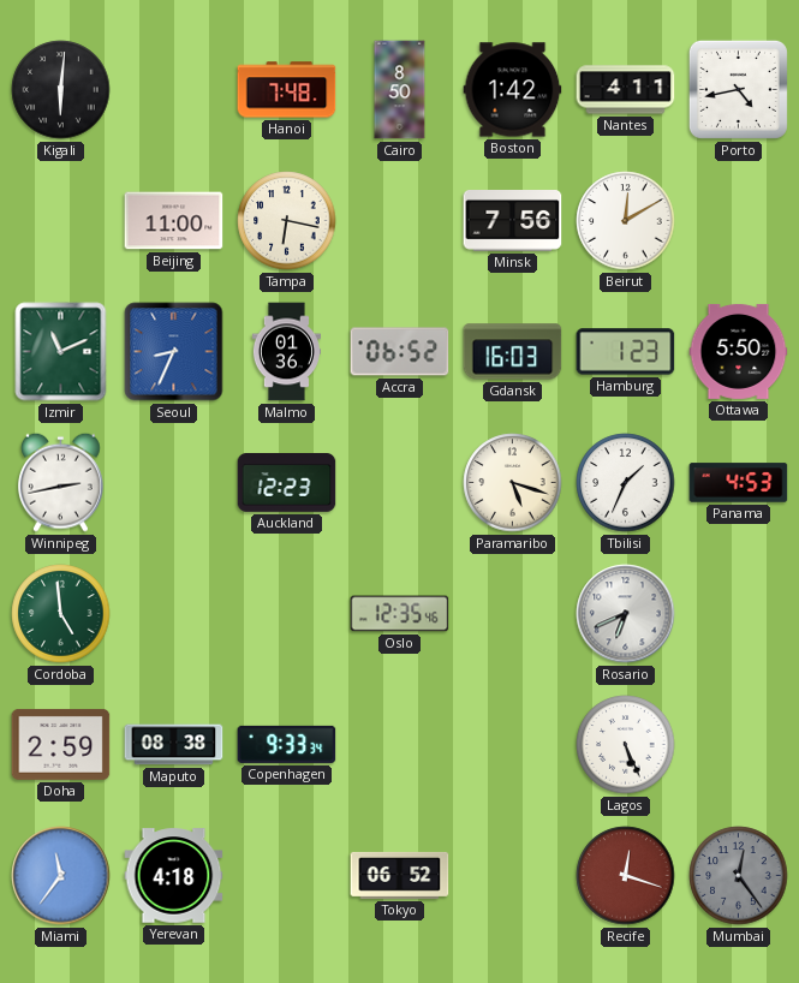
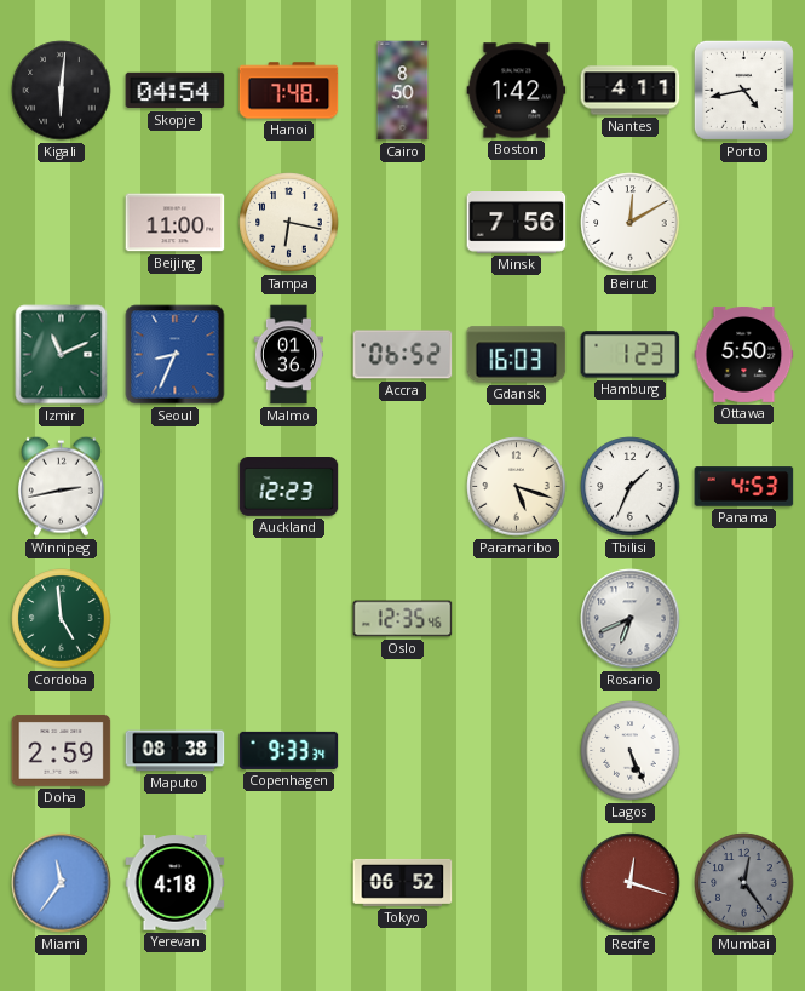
Skopje: none -> 04:54 (176, 91)
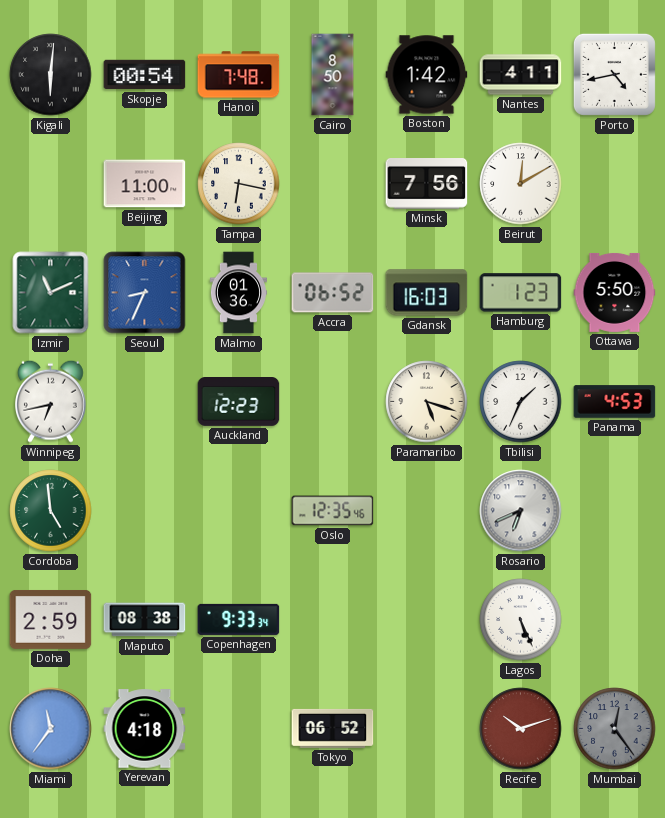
Skopje: 04:54 -> 00:54 (145, 75)
Winnipeg: 2:43 -> 6:43 (51, 401)
Recife: 12:18 -> 10:12 (521, 729)
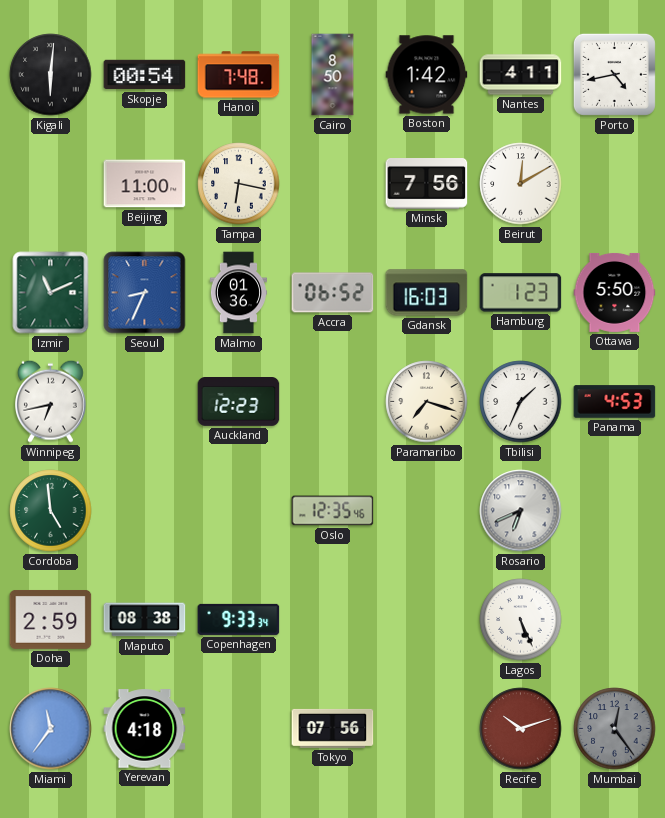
Paramaribo: 5:18 -> 7:18 (427, 402)
Tokyo: 06:52 -> 07:56 (333, 728)
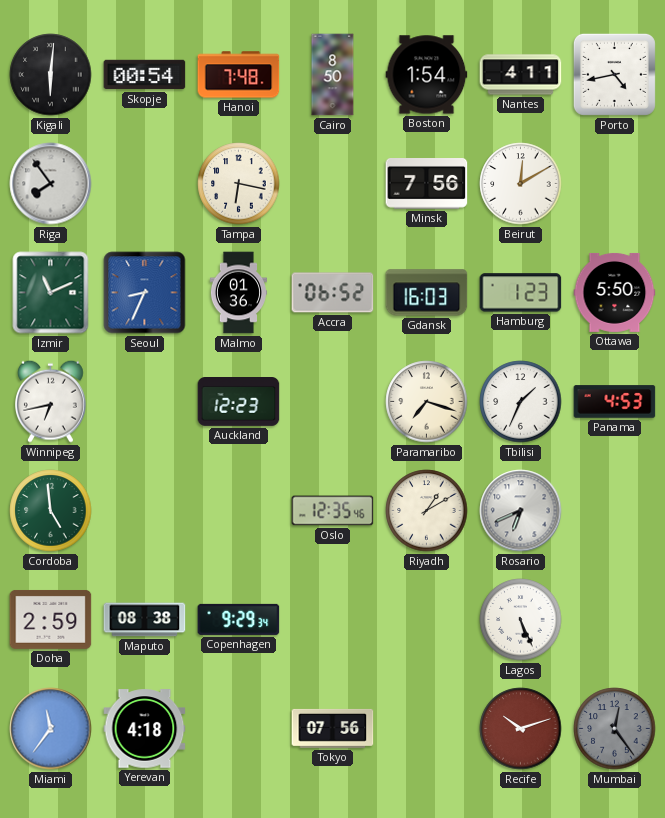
Boston: 1:42 -> 1:54 (427, 75)
Riga: none -> 7:54 (51, 184)
Beijing: 11:00 -> none (145, 184)
Riyadh: none -> 1:10 (427, 511)
Copenhagen: 9:33 -> 9:29 (239, 619)
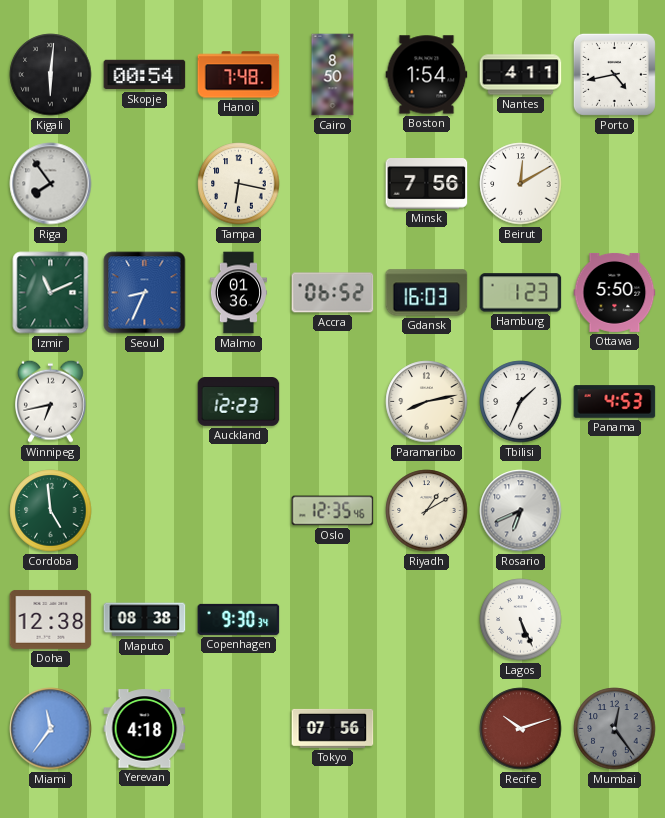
Paramaribo: 7:18 -> 8:13 (427, 402)
Doha: 2:59 -> 12:38 (51, 619)
Copenhagen: 9:29 -> 9:30 (239, 619)
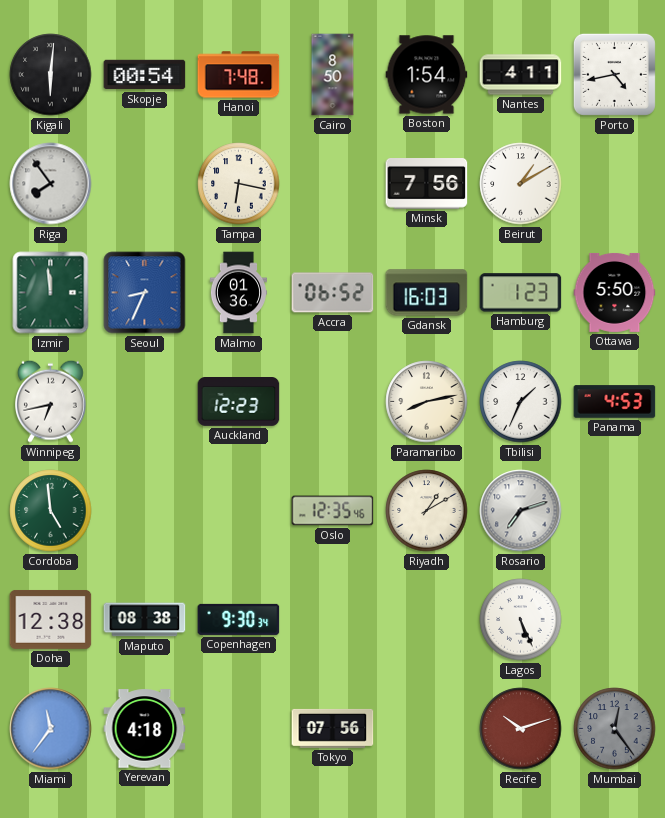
Beirut: 12:10 -> 1:10 (521, 184)
Izmir: 11:11 -> 11:59 (51, 293)
Rosario: 6:41 -> 7:12 (521, 511)
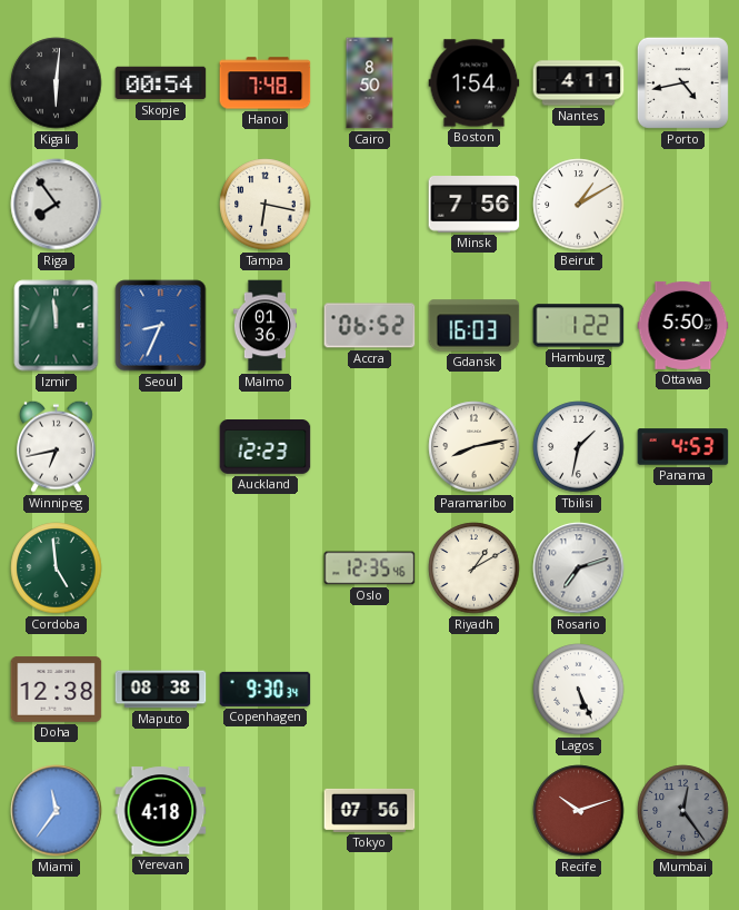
Hamburg: 1:23 -> 1:22 (579, 326)
Tbilisi: 1:34 -> 1:32 (579, 447)
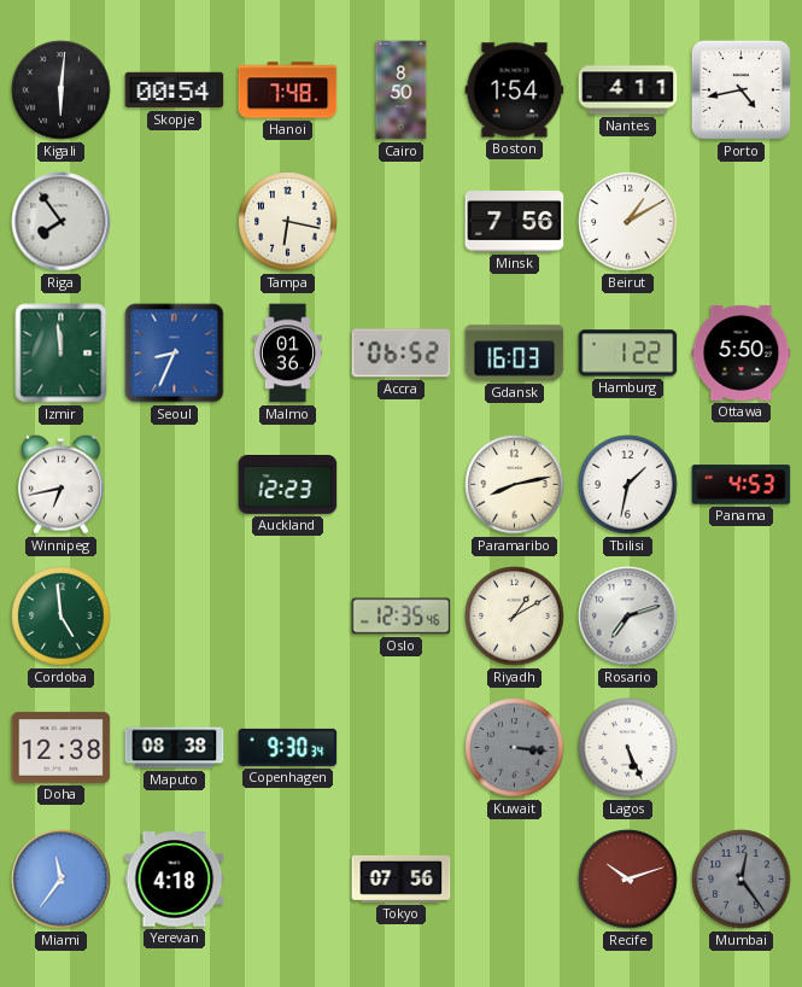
Kuwait: none -> 3:16 (515, 748)
